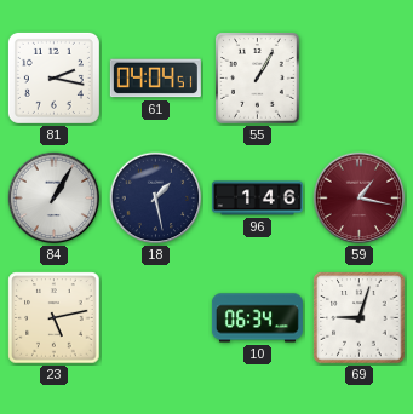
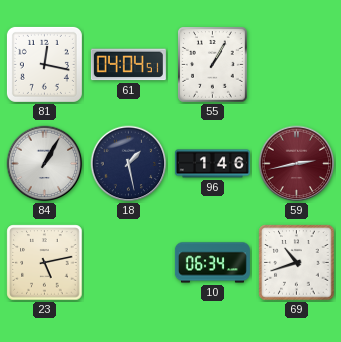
81: 2:17 -> 12:17 (44, 64)
59: 1:17 -> 2:43 (297, 164)
69: 9:03 -> 10:42 (297, 263)
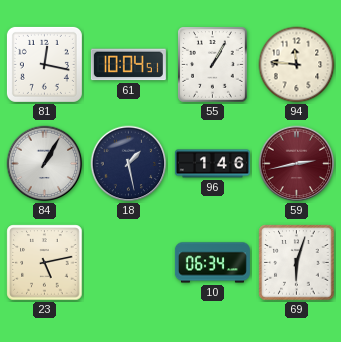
61: 04:04 -> 10:04 (128, 65)
94: none -> 11:46 (297, 65)
69: 10:42 -> 6:03 (297, 263)
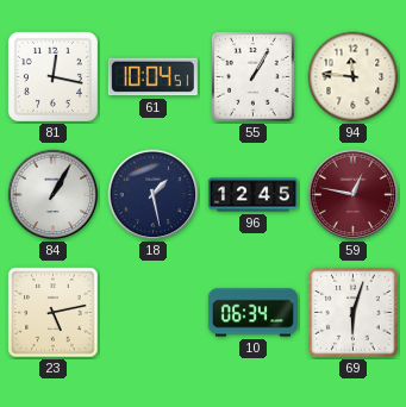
96: 1:46 -> 12:45 (252, 195)
59: 2:43 -> 12:47 (354, 195)
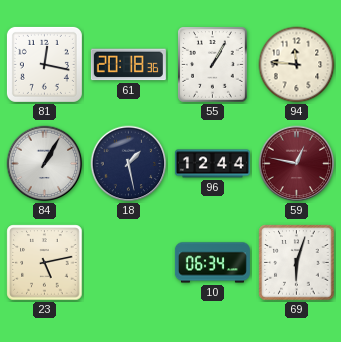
61: 10:04 -> 20:18 (128, 65)
96: 12:45 -> 12:44 (212, 164)
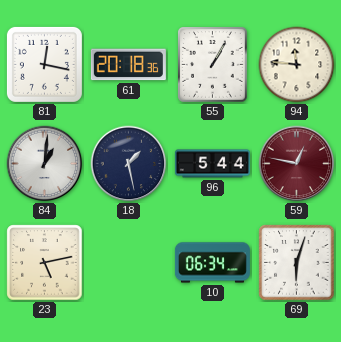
84: 1:05 -> 1:01 (45, 164)
96: 12:44 -> 5:44 (212, 164)
